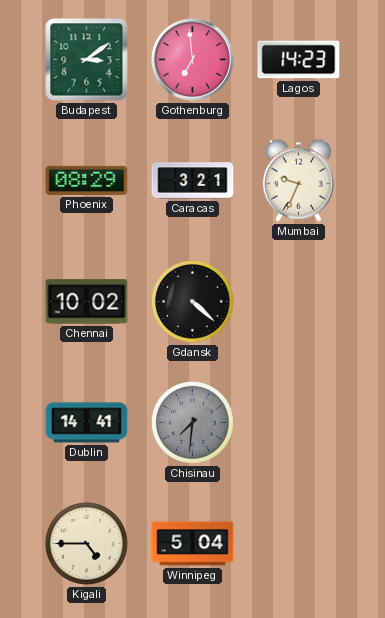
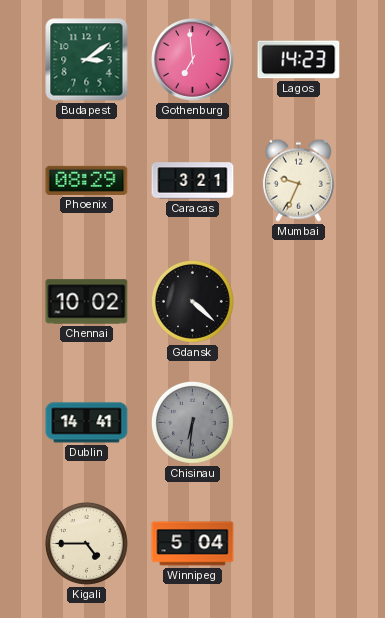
Chisinau: 7:31 -> 6:31 (192, 422)
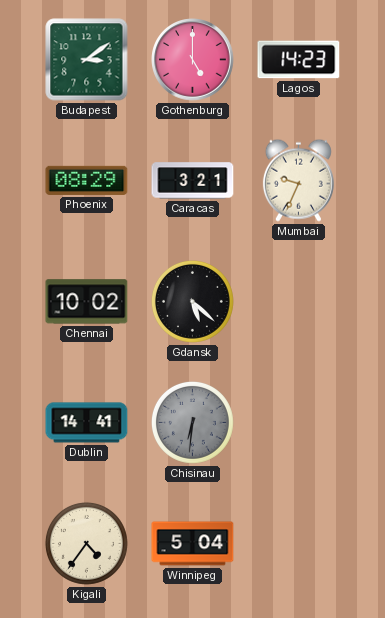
Gothenburg: 6:59 -> 5:00 (193, 60)
Gdansk: 4:22 -> 5:22 (192, 301)
Kigali: 4:45 -> 4:36 (86, 543)
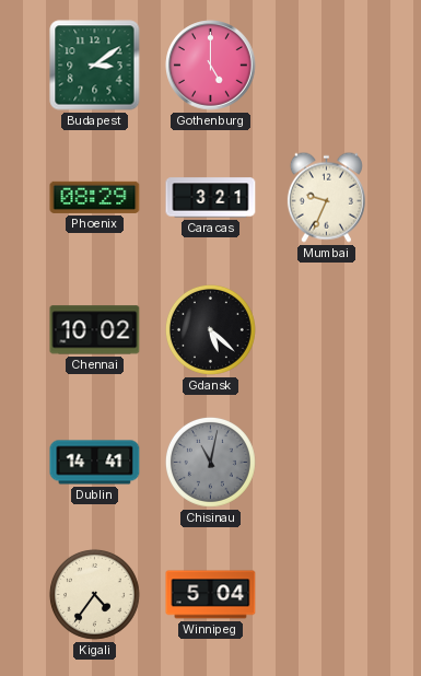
Lagos: 14:23 -> none (299, 60)
Chisinau: 6:31 -> 11:02 (210, 462)
